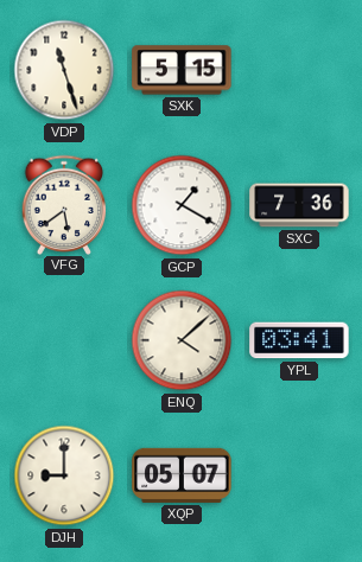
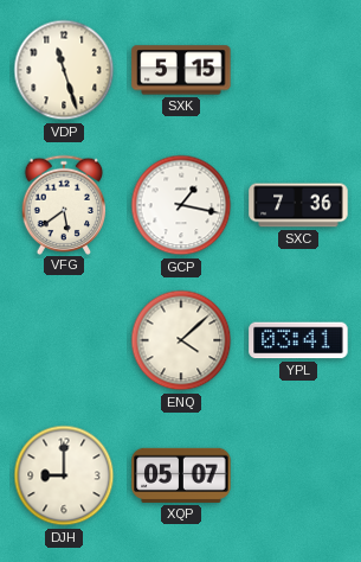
GCP: 1:20 -> 1:17 (181, 205)
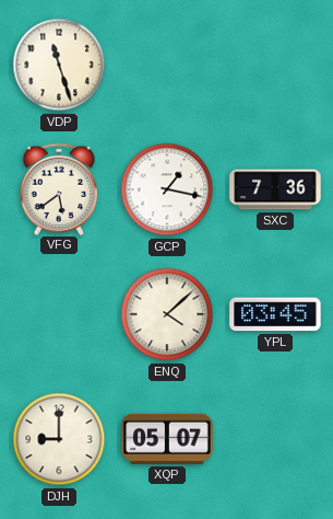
SXK: 5:15 -> none (181, 70)
YPL: 03:41 -> 03:45 (275, 314)
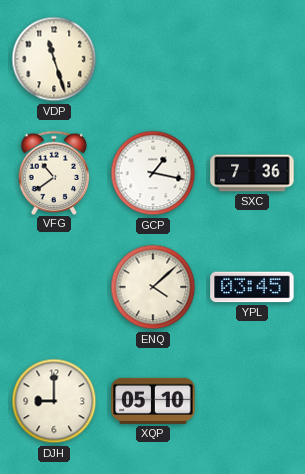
VFG: 5:39 -> 10:39 (54, 172)
XQP: 05:07 -> 05:10 (153, 401)
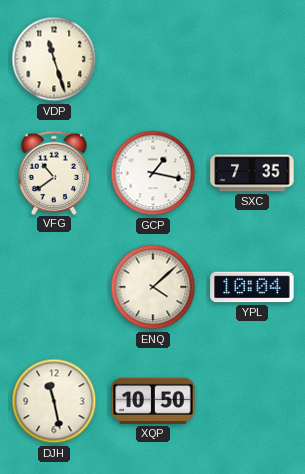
SXC: 7:36 -> 7:35 (252, 173)
YPL: 03:45 -> 10:04 (252, 287)
DJH: 9:00 -> 11:28 (54, 401)
XQP: 05:10 -> 10:50 (153, 401)
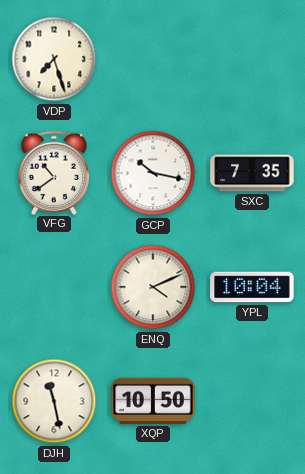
VDP: 11:27 -> 7:27 (54, 59)
GCP: 1:17 -> 10:17 (153, 173)
ENQ: 4:08 -> 4:11 (153, 287)
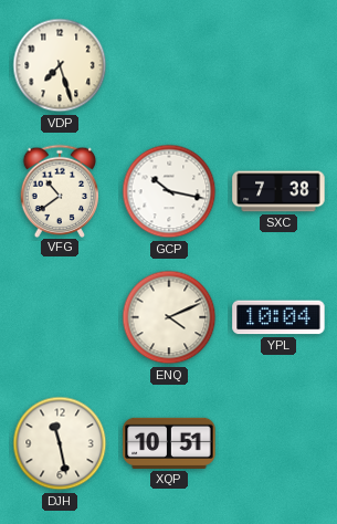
SXC: 7:35 -> 7:38 (278, 191)
XQP: 10:50 -> 10:51 (169, 443)
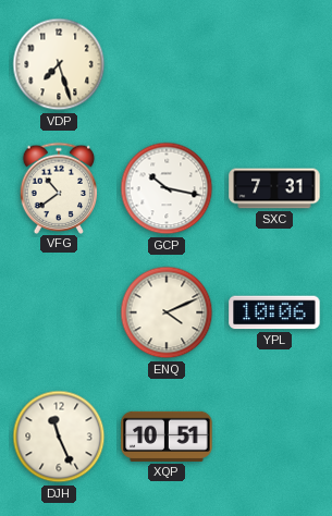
SXC: 7:38 -> 7:31 (274, 188)
YPL: 10:04 -> 10:06 (274, 312)
DJH: 11:28 -> 11:26 (59, 437)
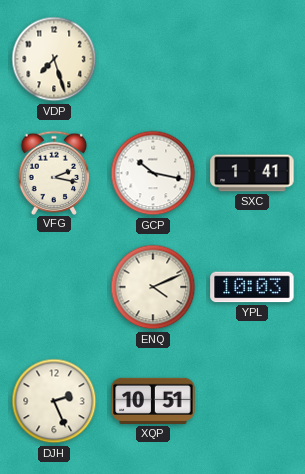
VFG: 10:39 -> 2:17 (54, 172)
SXC: 7:31 -> 1:41 (252, 173)
YPL: 10:06 -> 10:03 (252, 287)
DJH: 11:26 -> 2:26 (54, 401)
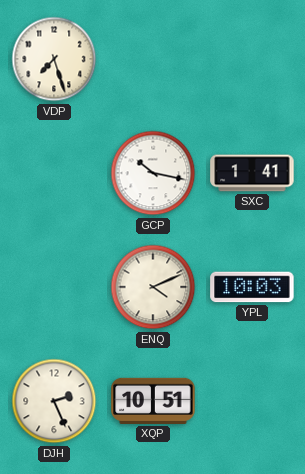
VFG: 2:17 -> none (54, 172)
